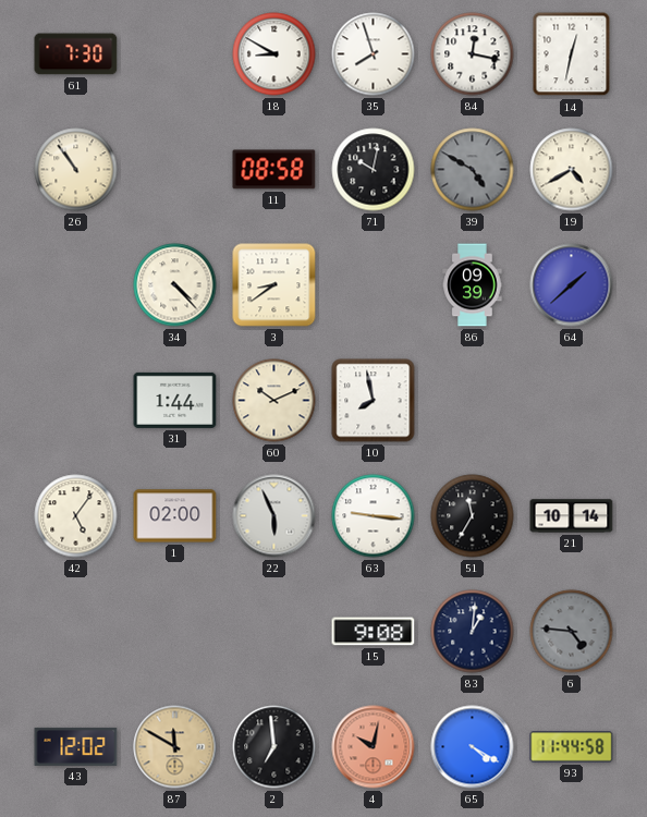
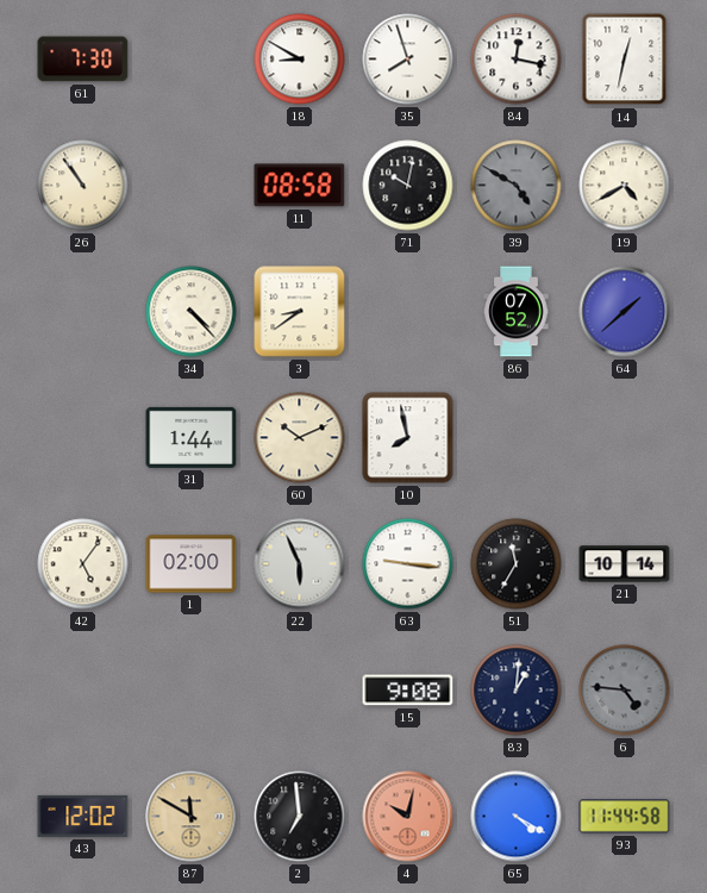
86: 09:39 -> 07:52 (517, 312)
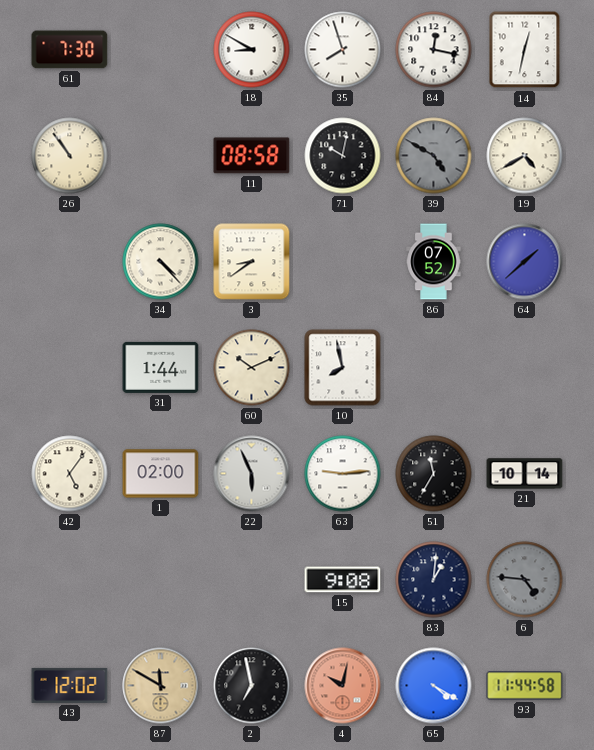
63: 9:16 -> 9:14 (343, 474)
2: 6:59 -> 6:58 (252, 686)
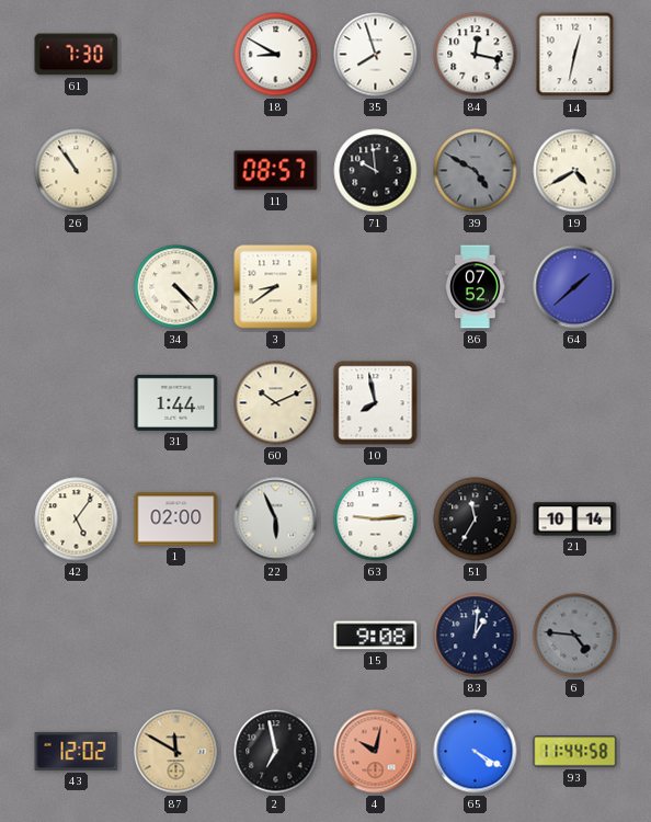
11: 08:58 -> 08:57 (276, 171)
71: 10:02 -> 9:59 (376, 171)
